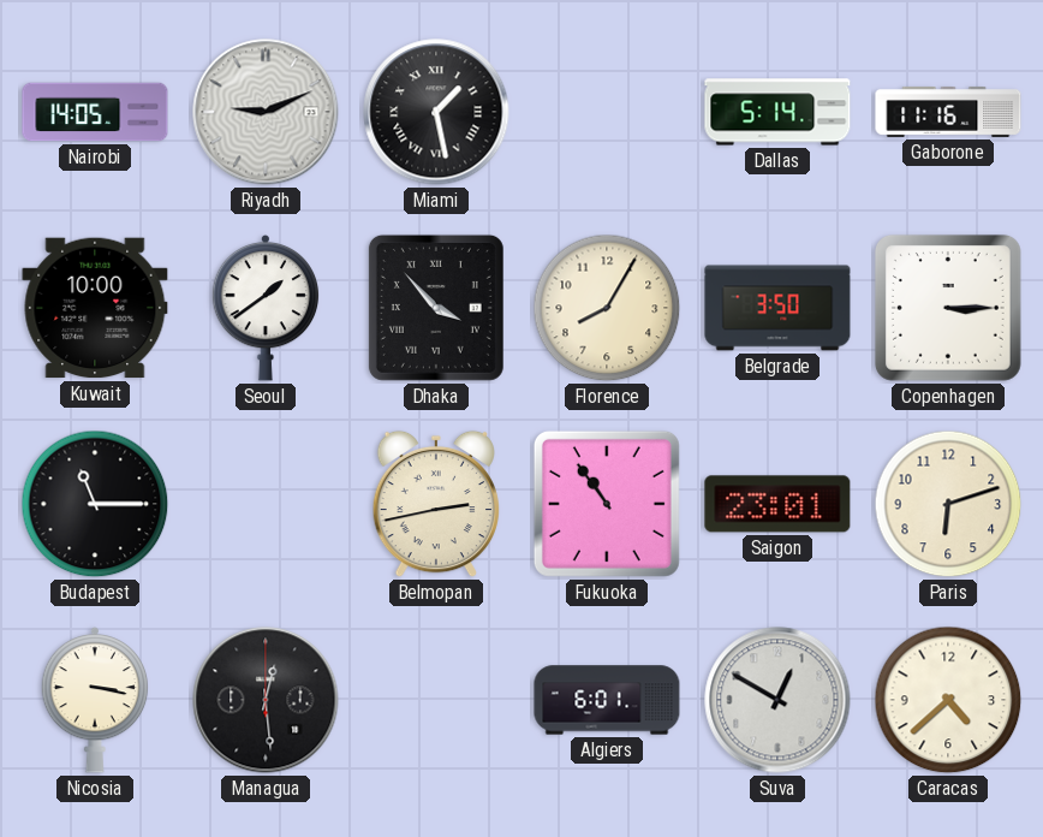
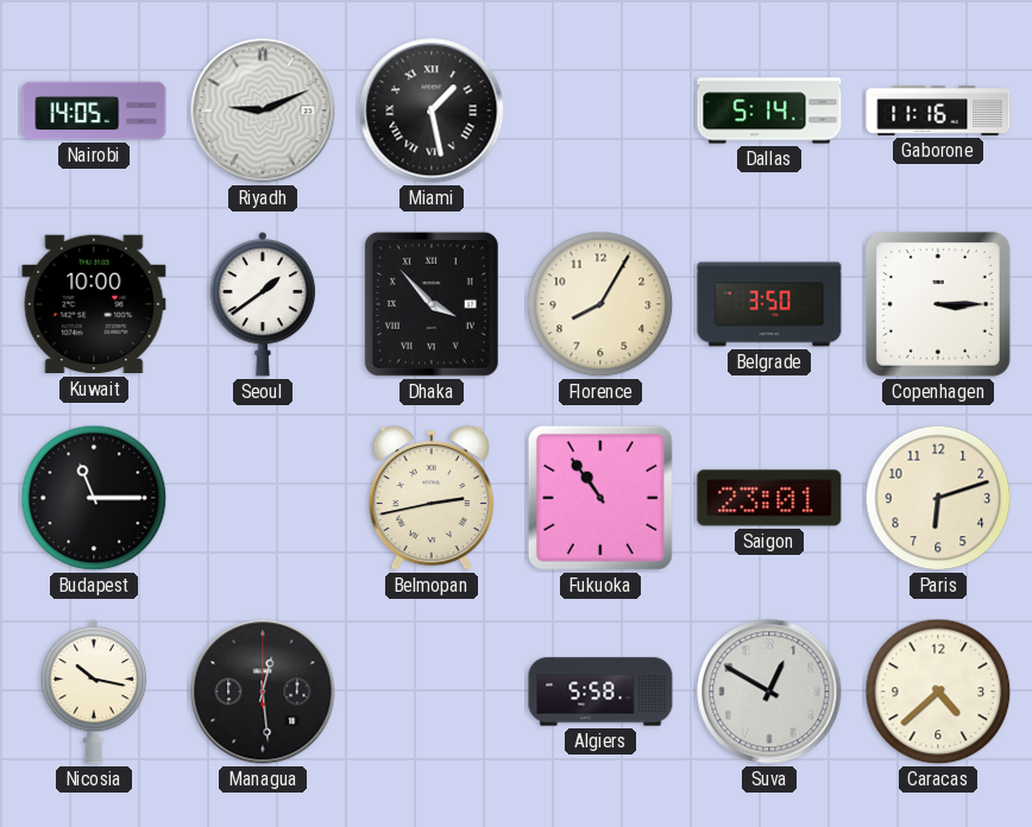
Nicosia: 3:17 -> 10:17 (94, 692)
Algiers: 6:01 -> 5:58 (600, 692)
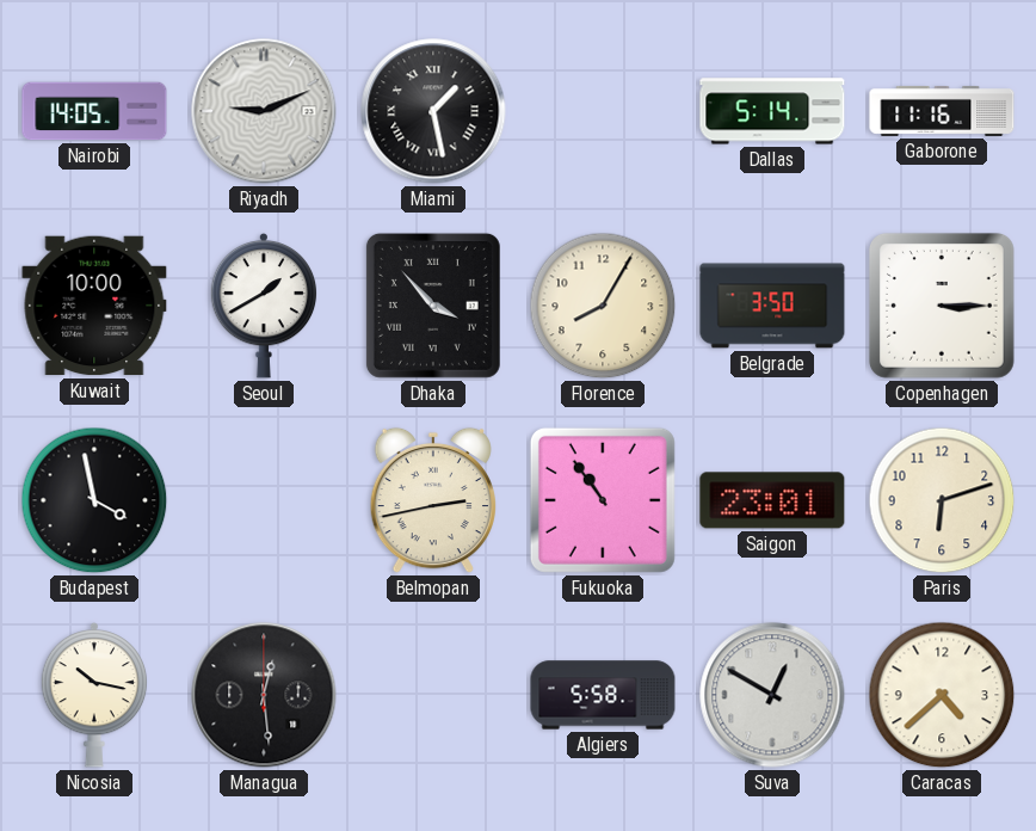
Seoul: 1:39 -> 1:40 (264, 306)
Budapest: 11:15 -> 3:58 (94, 500)
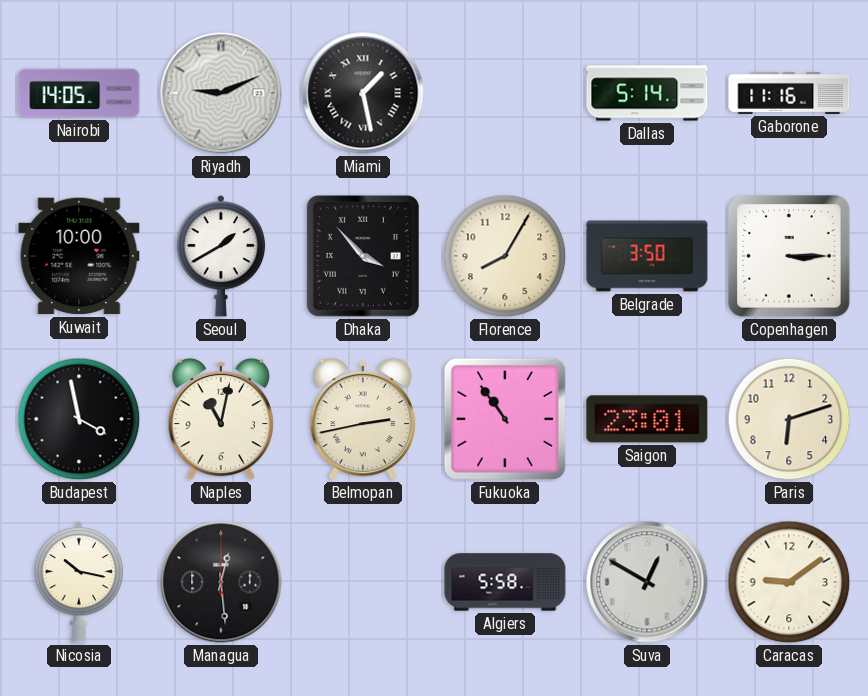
Naples: none -> 11:02 (220, 419)
Caracas: 4:38 -> 9:09 (789, 582)
